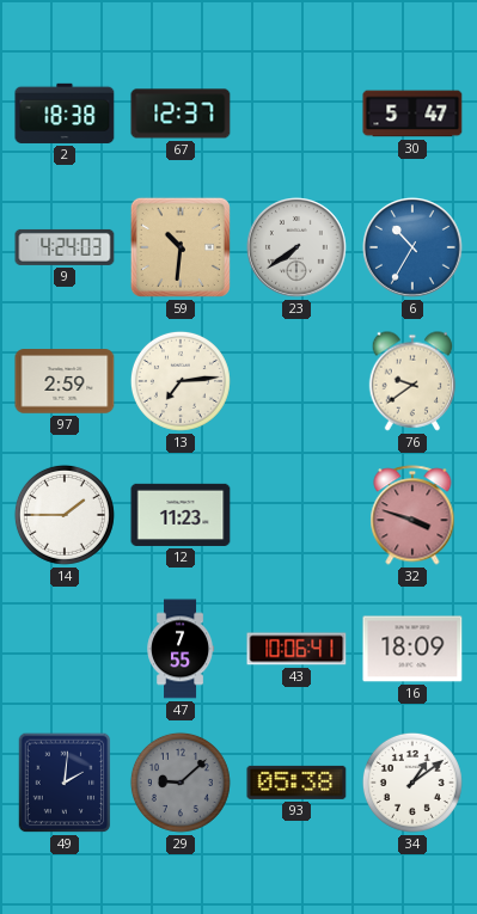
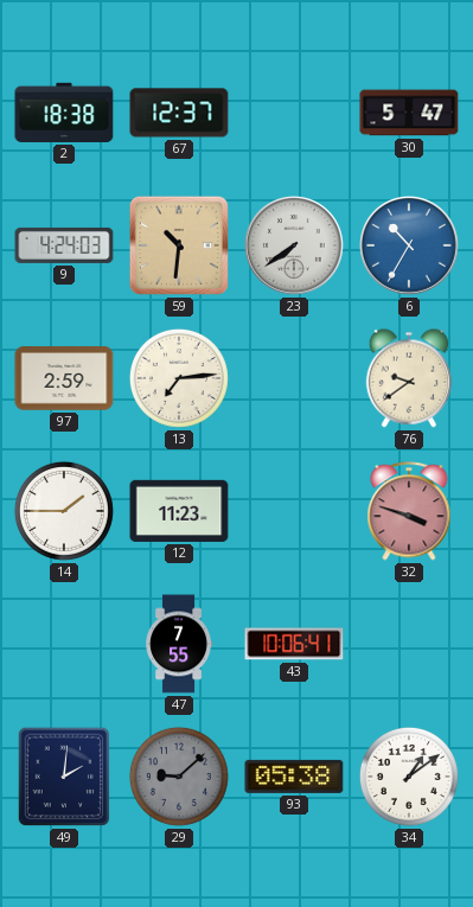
16: 18:09 -> none (412, 649)
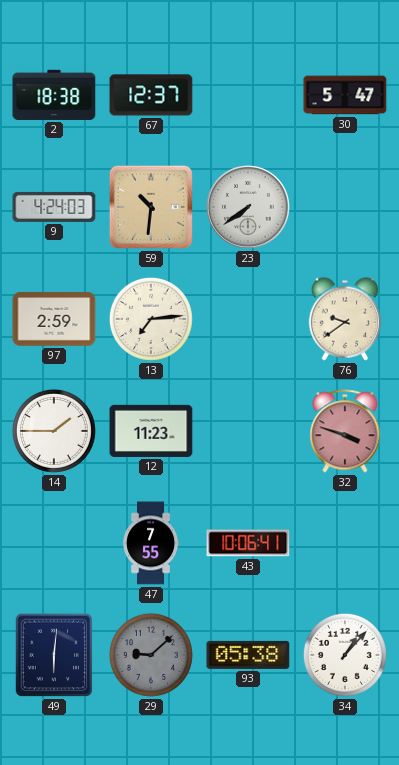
6: 10:35 -> none (410, 247)
49: 2:01 -> 6:01 (54, 655)
34: 1:09 -> 1:07 (345, 655)
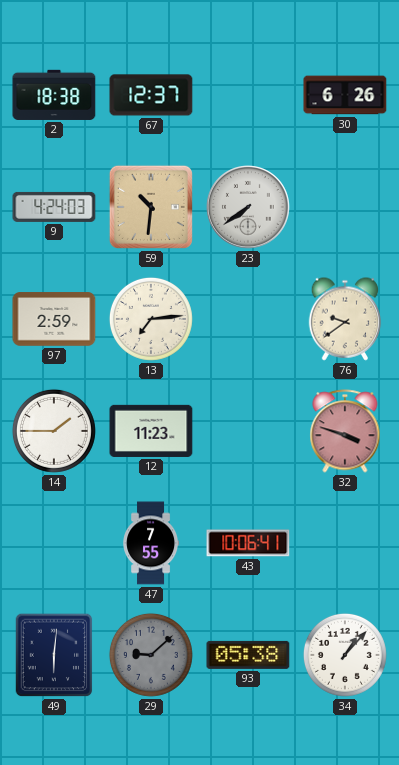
30: 5:47 -> 6:26 (345, 95)
